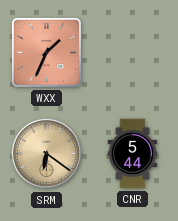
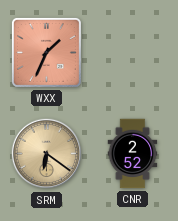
CNR: 5:44 -> 2:52 (133, 154)
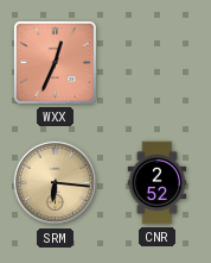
WXX: 1:34 -> 12:34 (55, 62)
SRM: 6:21 -> 6:16 (56, 183)
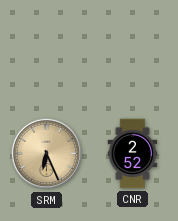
WXX: 12:34 -> none (55, 62)
SRM: 6:16 -> 6:26 (47, 154)
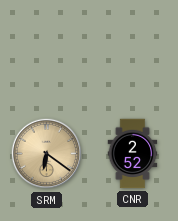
SRM: 6:26 -> 6:21 (47, 154)
